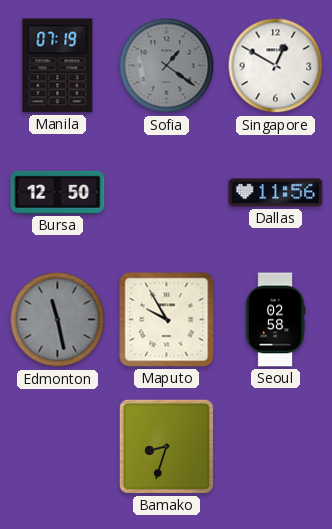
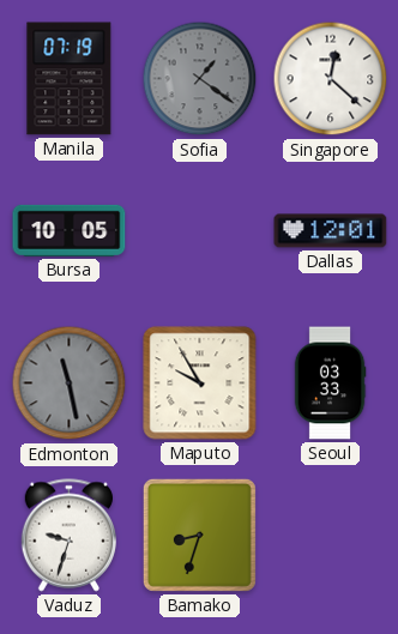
Singapore: 12:50 -> 12:22 (331, 79)
Bursa: 12:50 -> 10:05 (70, 230)
Dallas: 11:56 -> 12:01 (331, 231)
Seoul: 02:58 -> 03:33 (330, 384)
Vaduz: none -> 9:33 (68, 536)
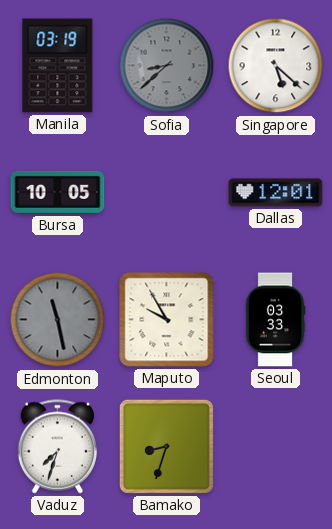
Manila: 07:19 -> 03:19 (58, 66)
Sofia: 1:21 -> 8:38 (167, 66)
Singapore: 12:22 -> 5:22 (276, 66)
Vaduz: 9:33 -> 7:33 (57, 447)
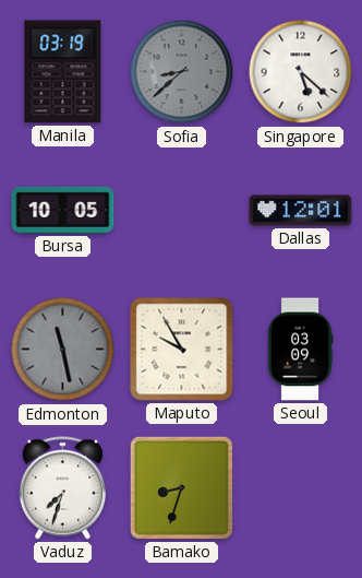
Seoul: 03:33 -> 03:09 (300, 350)
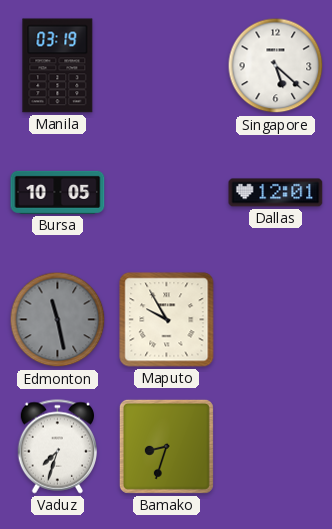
Sofia: 8:38 -> none (182, 72)
Seoul: 03:09 -> none (300, 350)
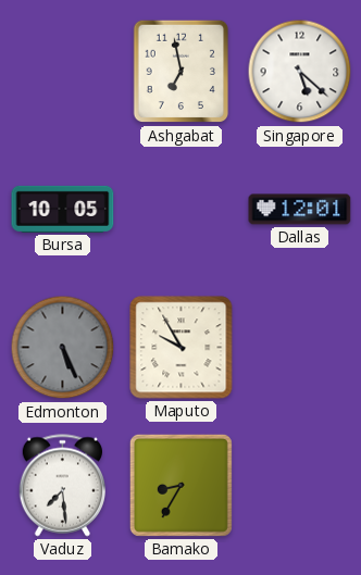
Manila: 03:19 -> none (58, 66)
Ashgabat: none -> 6:58 (182, 72)
Edmonton: 11:28 -> 5:26 (63, 348)
Vaduz: 7:33 -> 7:29 (62, 486)
Bamako: 8:33 -> 8:35 (180, 485)
